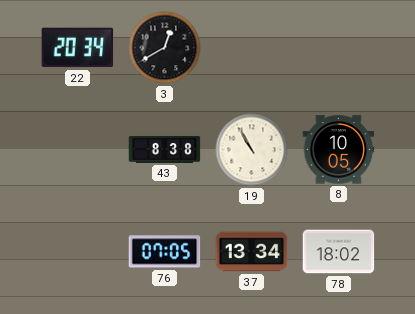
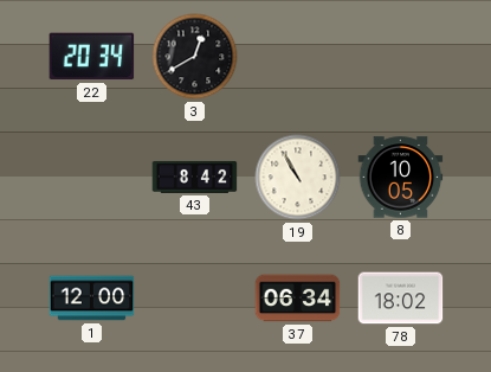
43: 8:38 -> 8:42 (195, 177)
1: none -> 12:00 (92, 299)
76: 07:05 -> none (165, 252)
37: 13:34 -> 06:34 (298, 299)
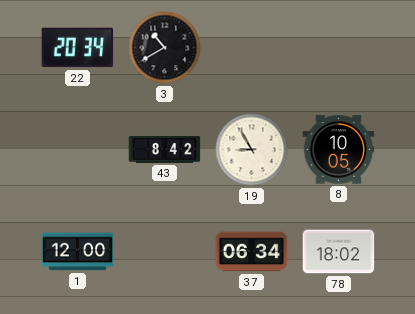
3: 12:40 -> 10:40 (165, 48)
19: 10:55 -> 8:55 (252, 150)
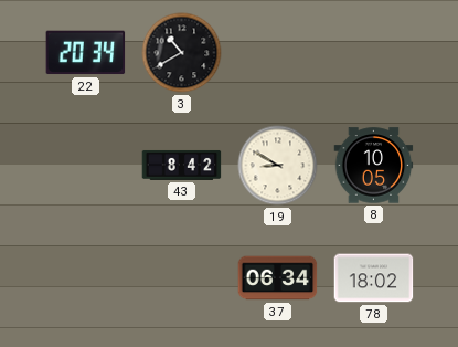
19: 8:55 -> 8:50 (278, 166)
1: 12:00 -> none (78, 252)
